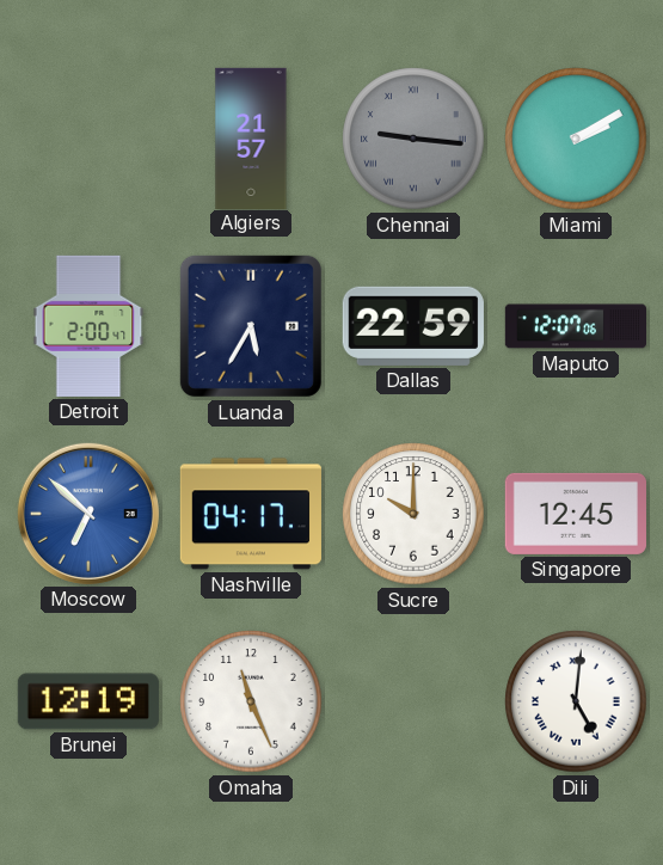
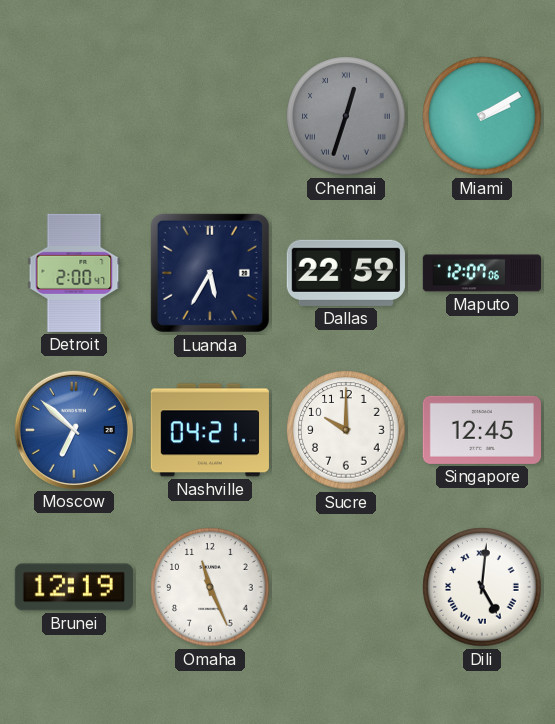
Algiers: 21:57 -> none (251, 137)
Chennai: 9:16 -> 12:33 (346, 116)
Nashville: 04:17 -> 04:21 (210, 430)
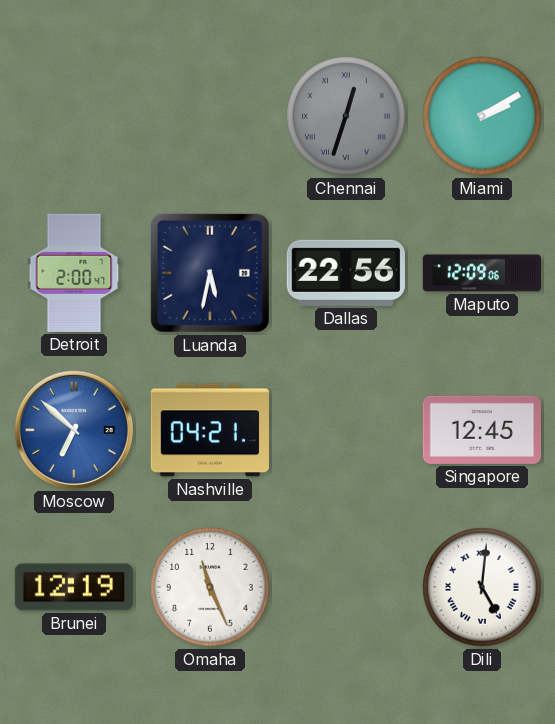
Luanda: 5:35 -> 5:32 (210, 273)
Dallas: 22:59 -> 22:56 (346, 273)
Maputo: 12:07 -> 12:09 (481, 273)
Sucre: 10:00 -> none (346, 430)
